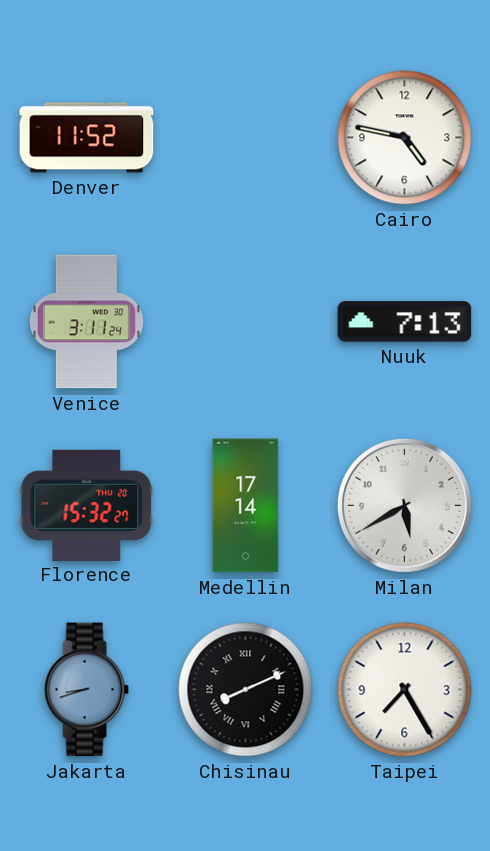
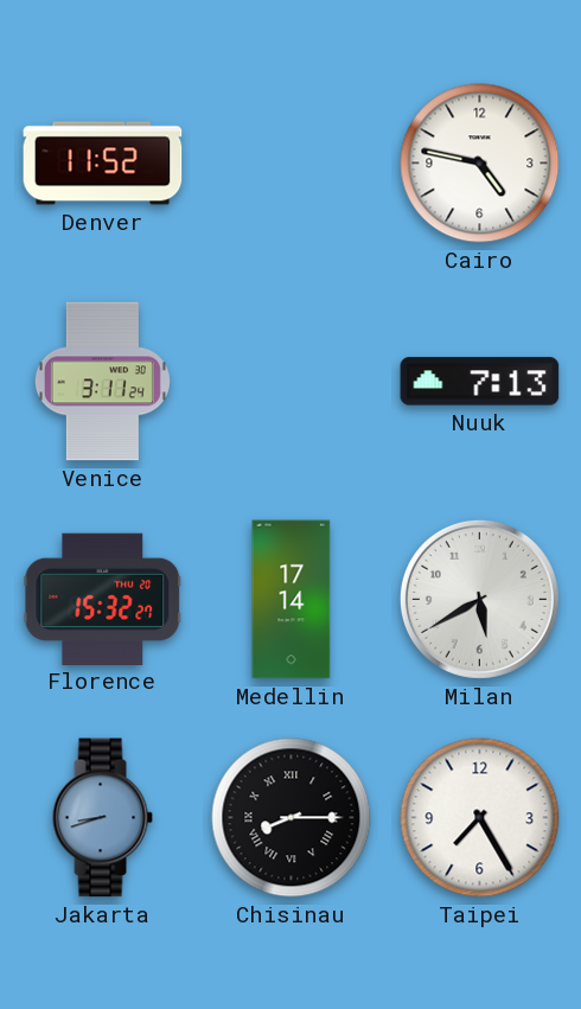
Chisinau: 8:11 -> 8:15 (292, 818)
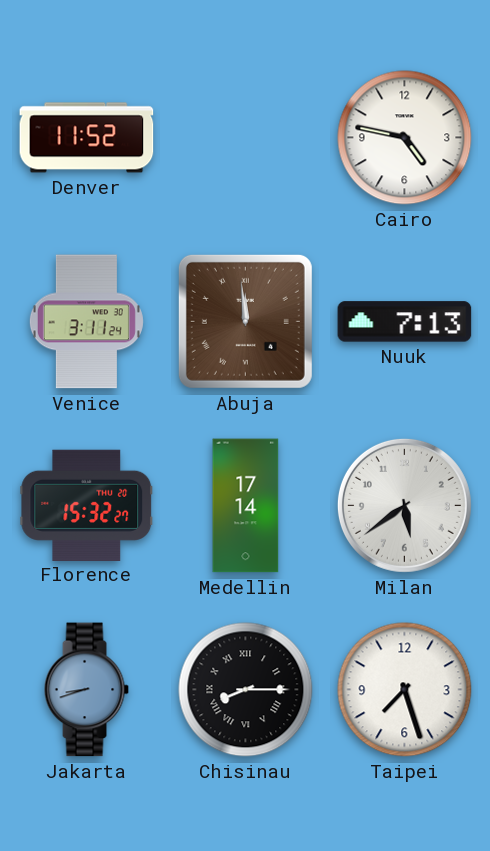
Abuja: none -> 11:59 (245, 321)
Milan: 5:40 -> 5:39 (404, 505)
Taipei: 7:25 -> 7:27 (405, 690)
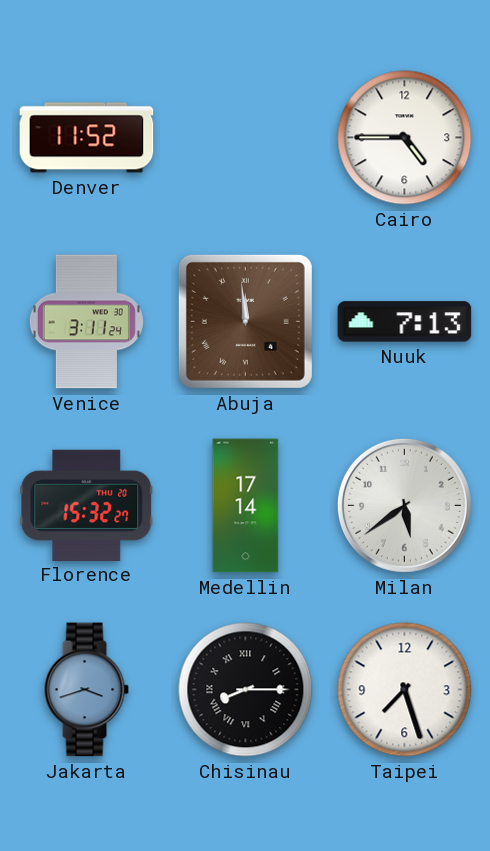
Cairo: 4:47 -> 4:45 (405, 138)
Jakarta: 8:42 -> 3:42 (86, 690)
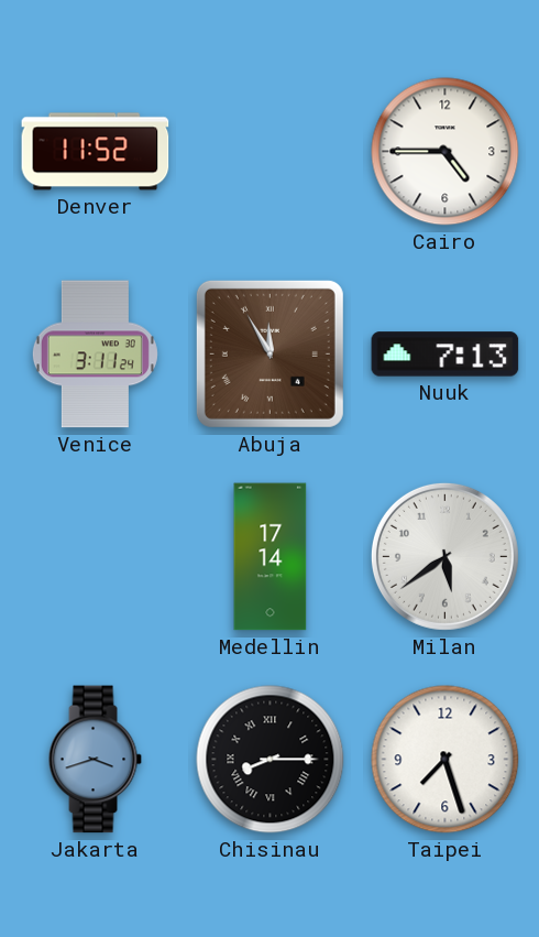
Abuja: 11:59 -> 11:55 (269, 353)
Florence: 15:32 -> none (87, 505)
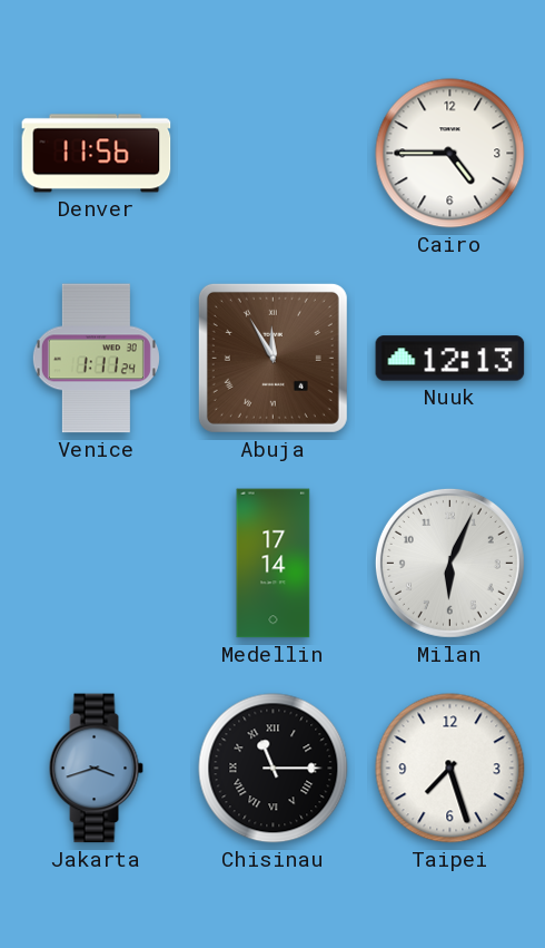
Denver: 11:52 -> 11:56 (97, 154)
Venice: 3:11 -> 1:11 (96, 359)
Nuuk: 7:13 -> 12:13 (450, 359)
Milan: 5:39 -> 6:04 (449, 563)
Chisinau: 8:15 -> 11:15 (274, 769)
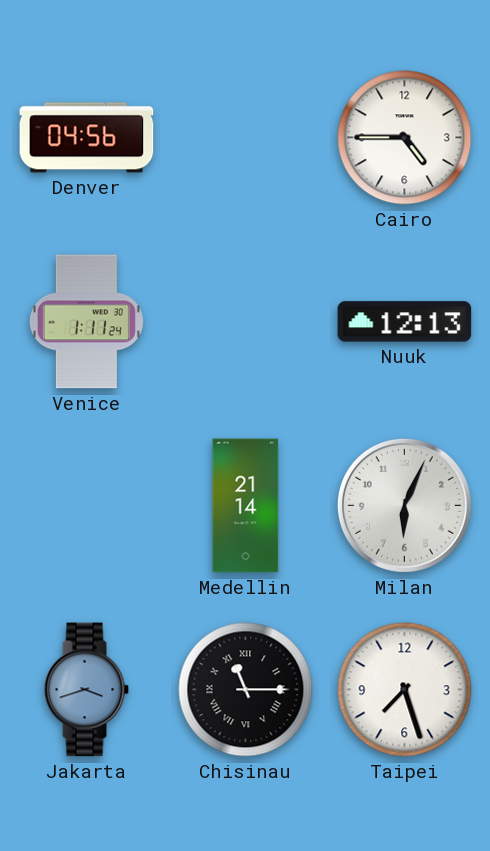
Denver: 11:56 -> 04:56 (87, 138)
Abuja: 11:55 -> none (272, 358)
Medellin: 17:14 -> 21:14 (246, 506)
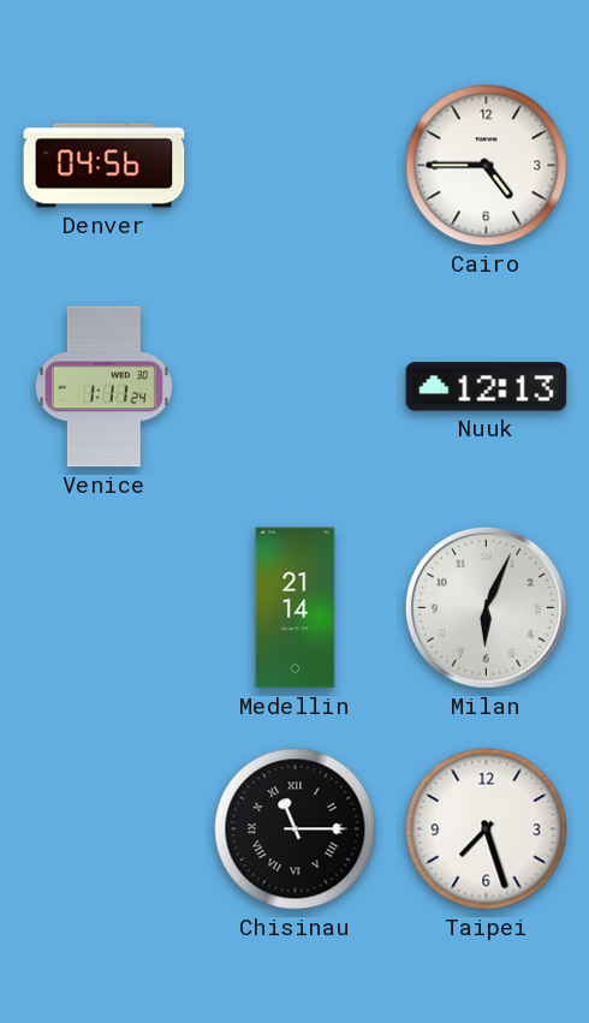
Jakarta: 3:42 -> none (86, 690)
